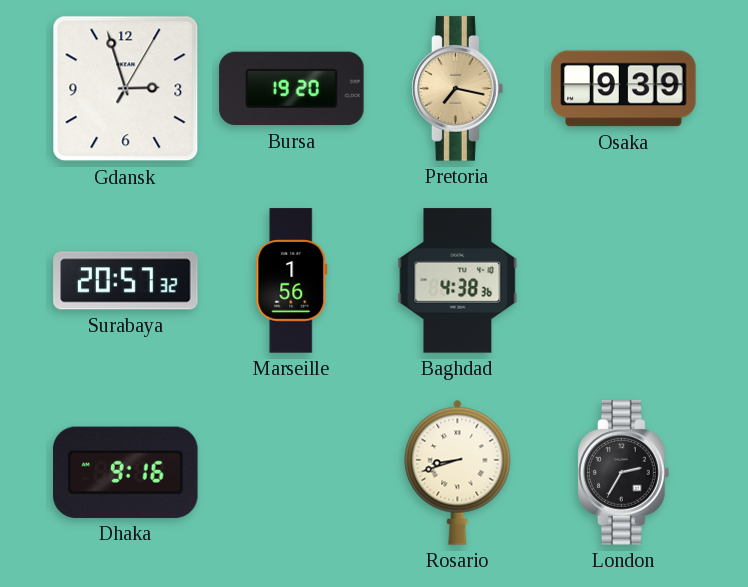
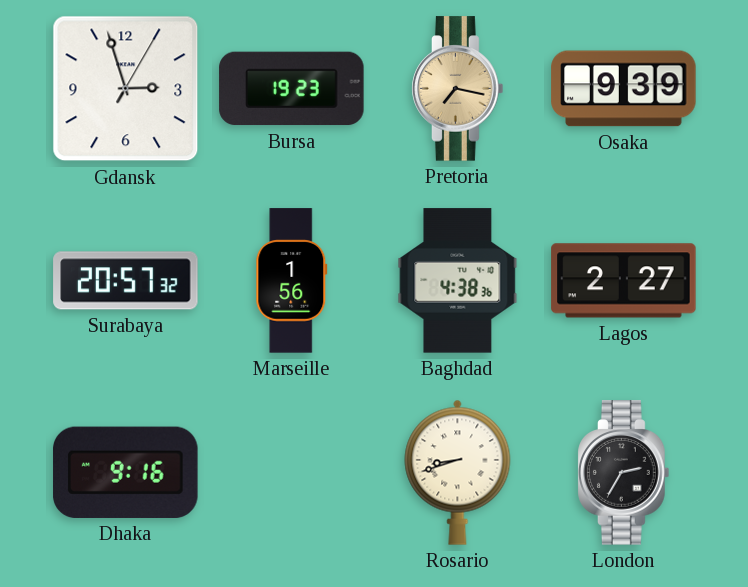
Bursa: 19:20 -> 19:23 (292, 89)
Lagos: none -> 2:27 (624, 281)
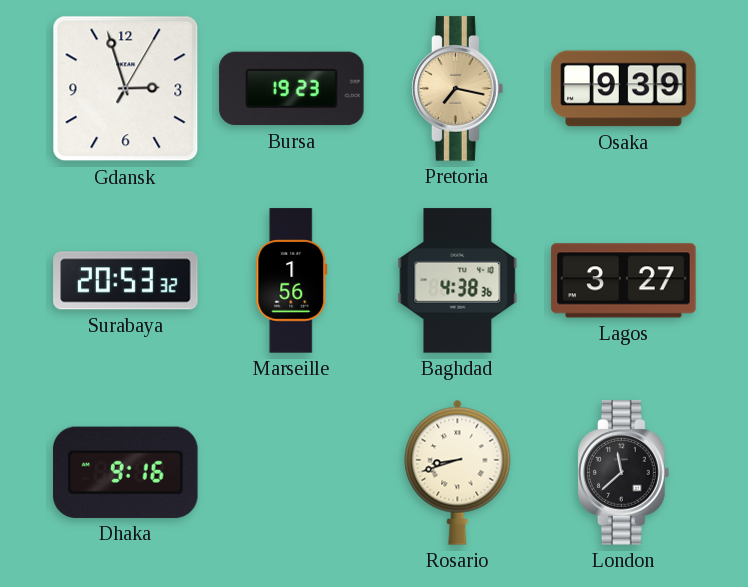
Surabaya: 20:57 -> 20:53 (126, 281)
Lagos: 2:27 -> 3:27 (624, 281)
London: 2:35 -> 11:38 (624, 473)
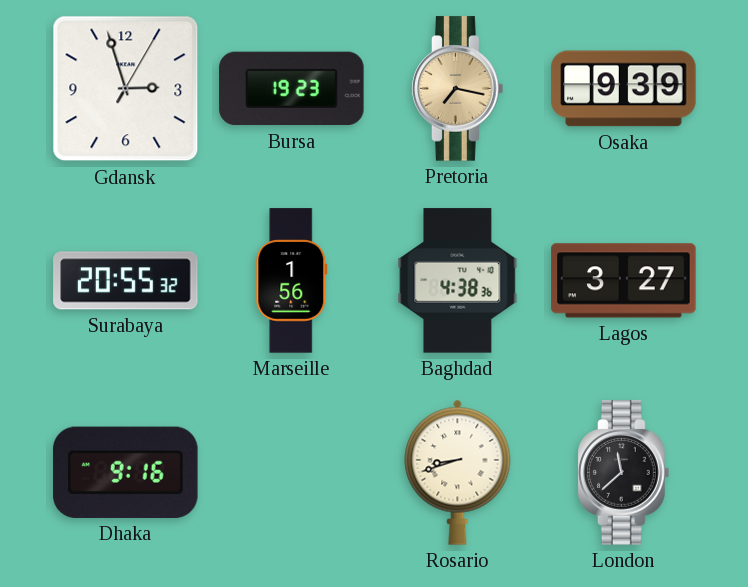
Surabaya: 20:53 -> 20:55 (126, 281)
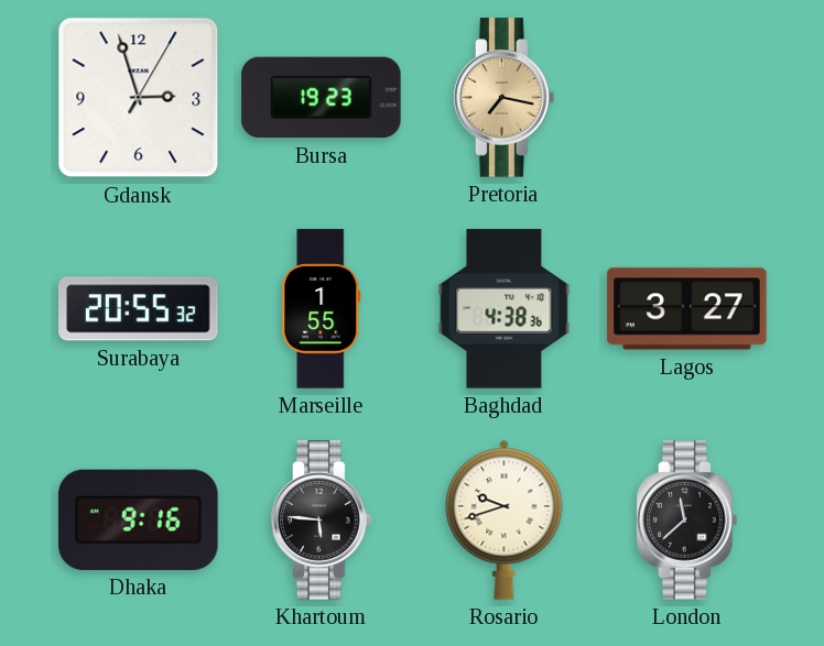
Osaka: 9:39 -> none (624, 89)
Marseille: 1:56 -> 1:55 (322, 309)
Khartoum: none -> 5:46 (322, 521)
Rosario: 8:42 -> 9:42 (505, 519)
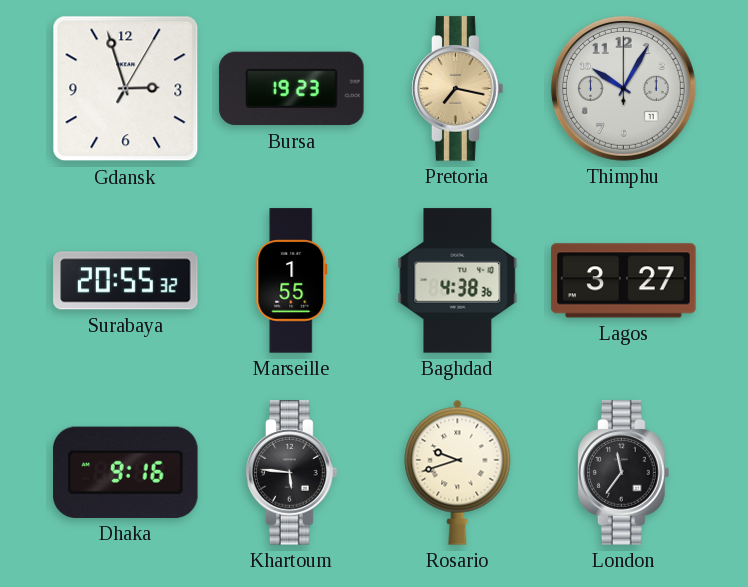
Thimphu: none -> 10:05 (623, 88)
London: 11:38 -> 11:36 (624, 473)
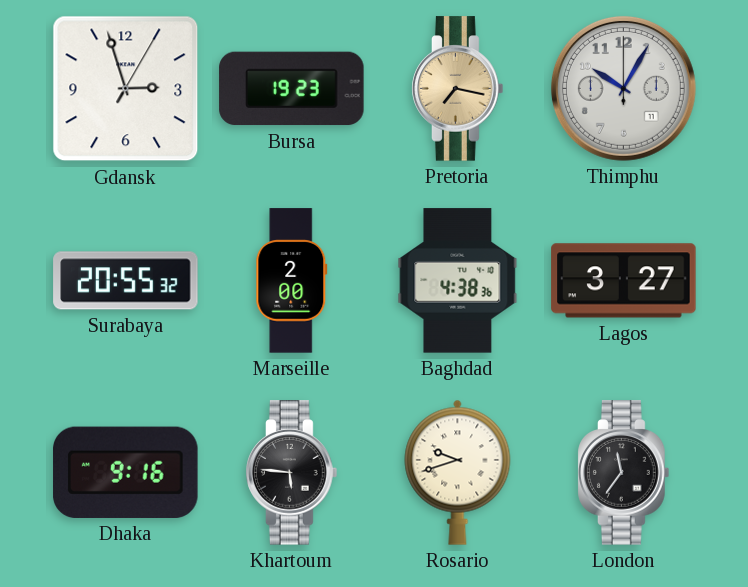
Marseille: 1:55 -> 2:00 (292, 281)
